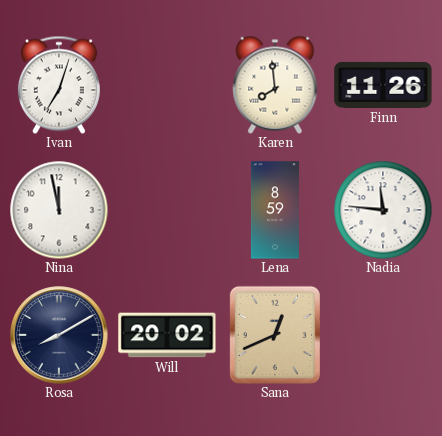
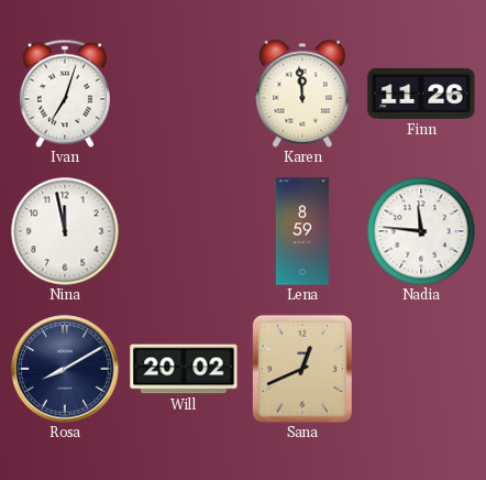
Karen: 7:59 -> 11:59 (302, 94)
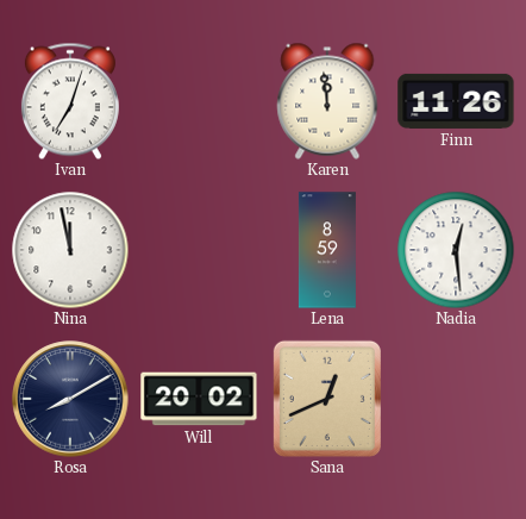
Nadia: 11:46 -> 12:29 (456, 250)
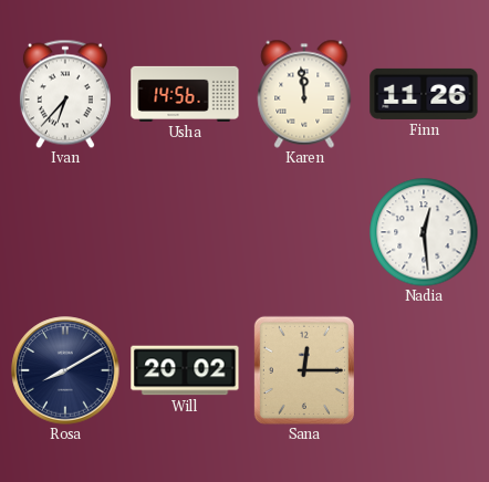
Ivan: 7:03 -> 6:37 (65, 94)
Usha: none -> 14:56 (185, 94)
Nina: 11:58 -> none (70, 250)
Lena: 8:59 -> none (327, 250)
Sana: 12:41 -> 12:15 (304, 370)
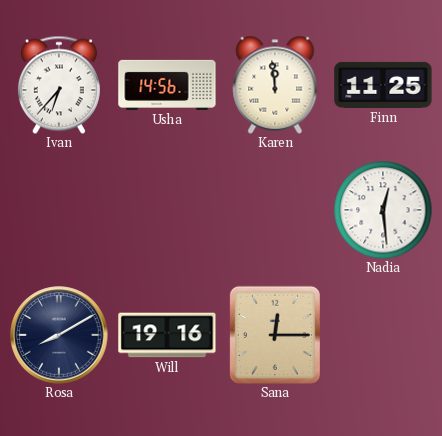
Finn: 11:26 -> 11:25 (383, 85)
Will: 20:02 -> 19:16 (167, 335)
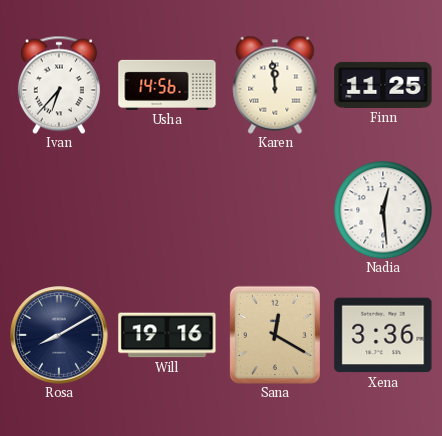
Sana: 12:15 -> 12:20 (275, 335)
Xena: none -> 3:36 (383, 335)
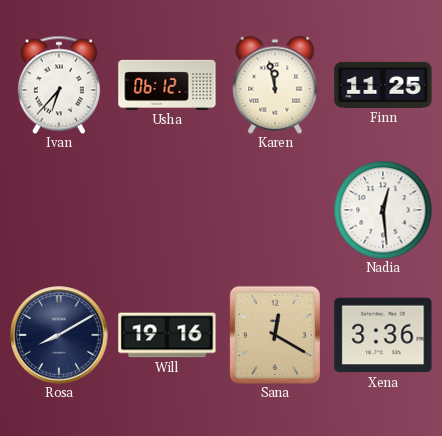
Usha: 14:56 -> 06:12 (167, 85)
Karen: 11:59 -> 11:58 (275, 85)
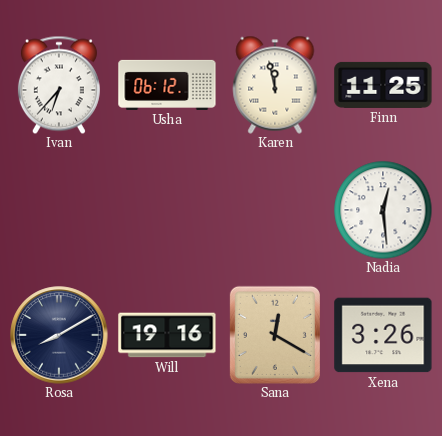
Xena: 3:36 -> 3:26 (383, 335)
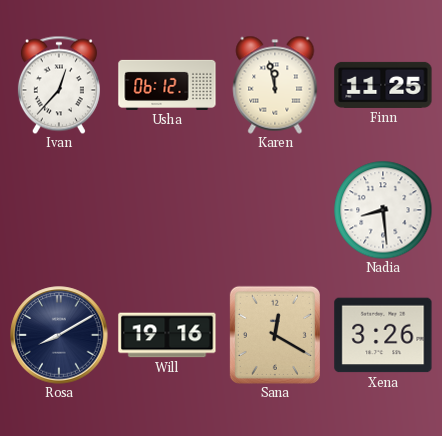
Ivan: 6:37 -> 12:37 (59, 85)
Nadia: 12:29 -> 8:29 (383, 210)
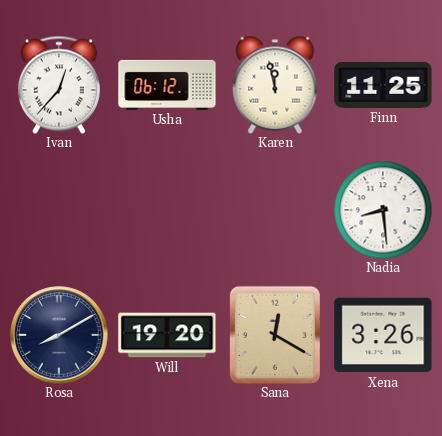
Will: 19:16 -> 19:20 (167, 335)
